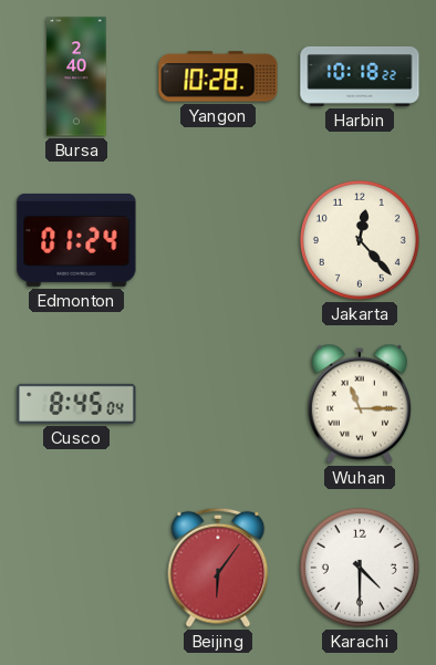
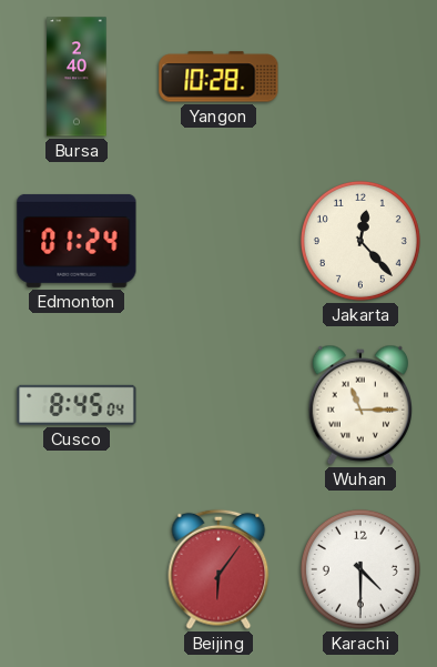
Harbin: 10:18 -> none (360, 76)
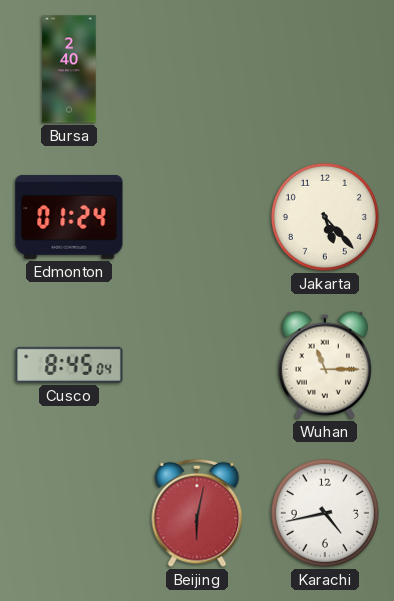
Yangon: 10:28 -> none (218, 77)
Jakarta: 12:23 -> 5:23 (325, 217)
Beijing: 6:06 -> 6:02 (197, 513)
Karachi: 4:30 -> 4:43 (325, 513)
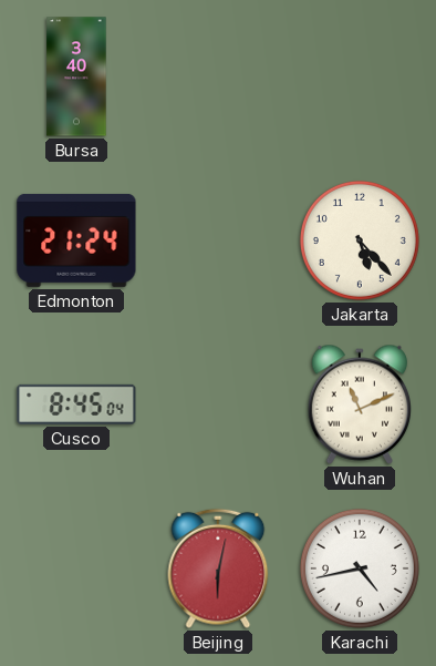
Bursa: 2:40 -> 3:40 (76, 76)
Edmonton: 01:24 -> 21:24 (76, 240)
Wuhan: 11:15 -> 11:11 (359, 404)
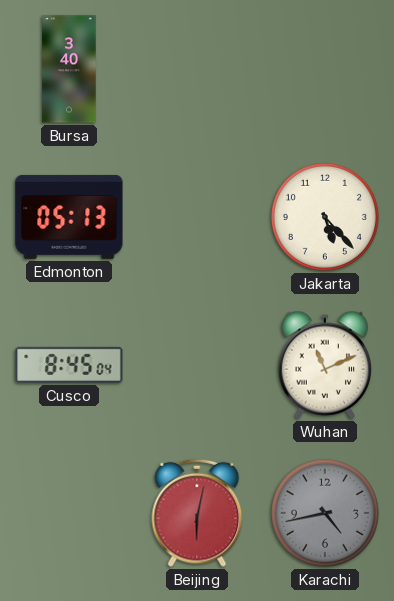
Edmonton: 21:24 -> 05:13 (69, 217)
Karachi dial: white -> grey (325, 513)
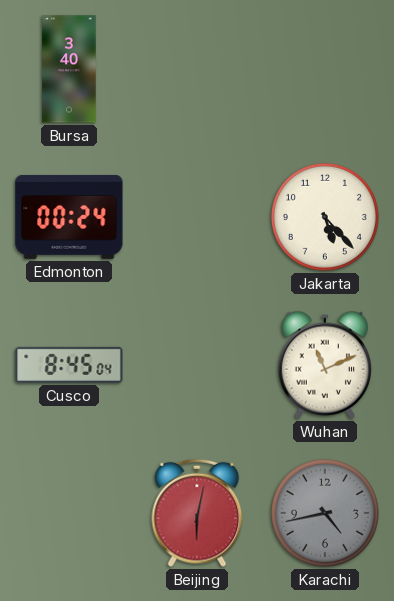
Edmonton: 05:13 -> 00:24 (69, 217)
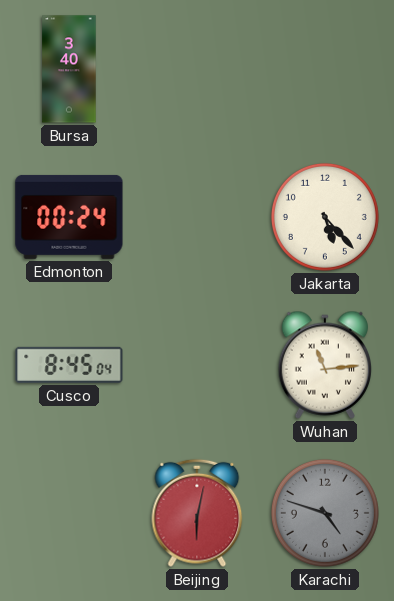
Wuhan: 11:11 -> 11:14 (324, 365)
Karachi: 4:43 -> 4:48 (325, 513)
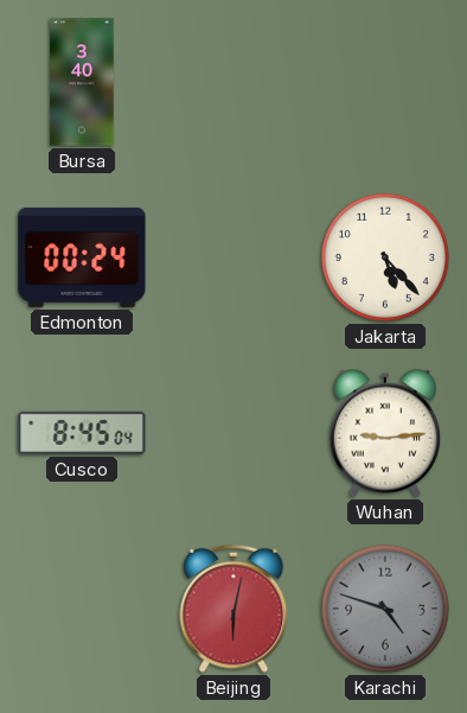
Wuhan: 11:14 -> 9:14 (384, 433)
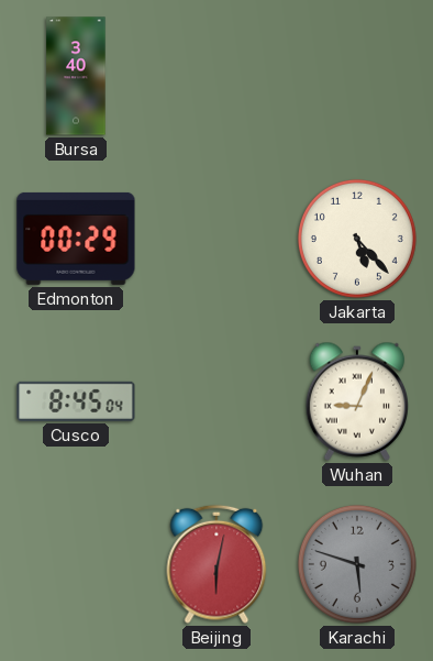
Edmonton: 00:24 -> 00:29 (76, 239)
Wuhan: 9:14 -> 9:04 (356, 401)
Karachi: 4:48 -> 5:48 (357, 564)
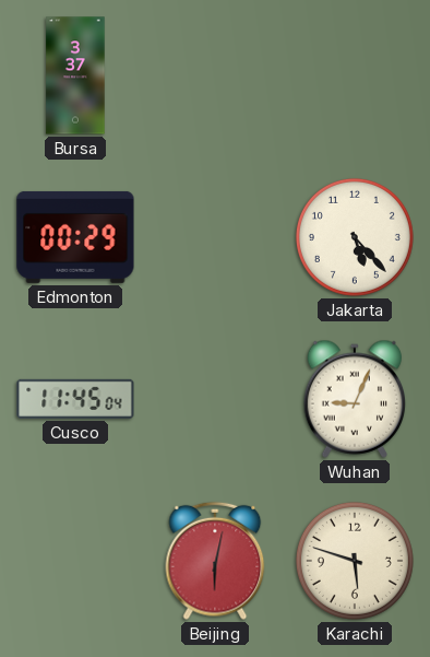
Bursa: 3:40 -> 3:37 (75, 75)
Cusco: 8:45 -> 11:45 (75, 399)
Karachi dial: grey -> cream (355, 561)
